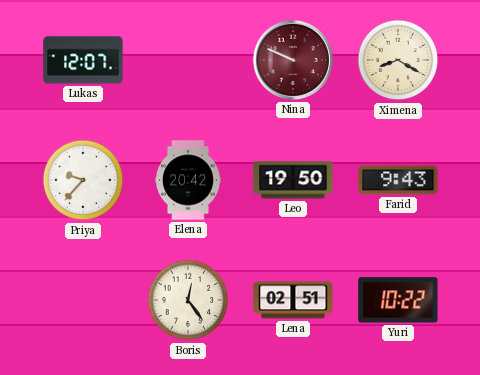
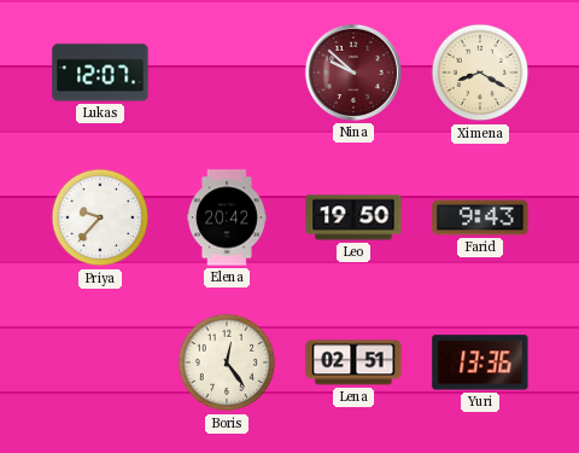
Nina: 9:49 -> 9:52 (353, 72)
Yuri: 10:22 -> 13:36 (480, 362)
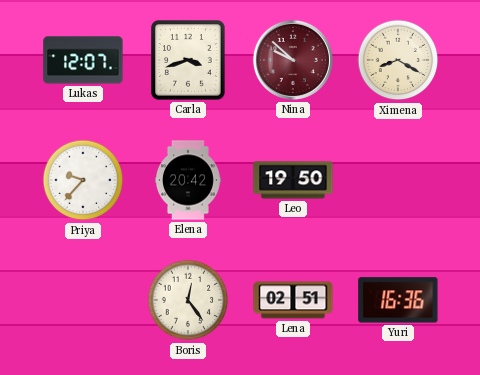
Carla: none -> 3:42 (188, 60)
Farid: 9:43 -> none (480, 217)
Yuri: 13:36 -> 16:36 (398, 300)
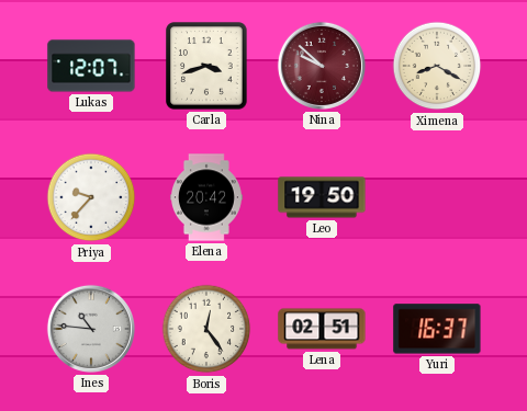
Ines: none -> 10:46 (91, 329)
Yuri: 16:36 -> 16:37 (437, 329)
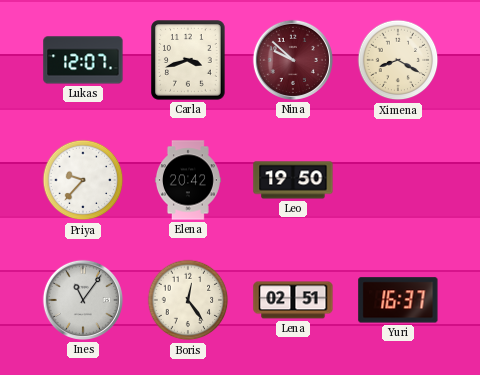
Ines: 10:46 -> 11:06 (83, 300)
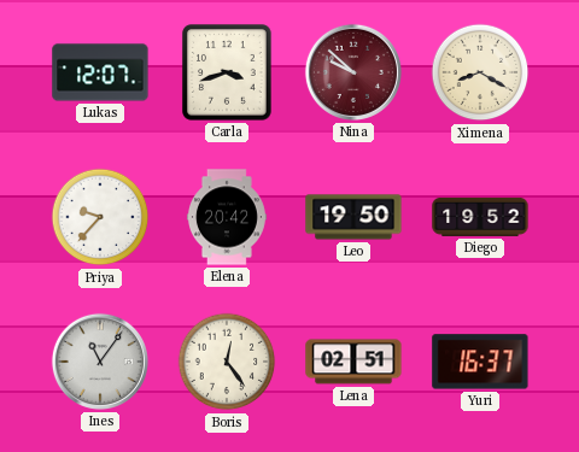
Diego: none -> 19:52 (480, 217)
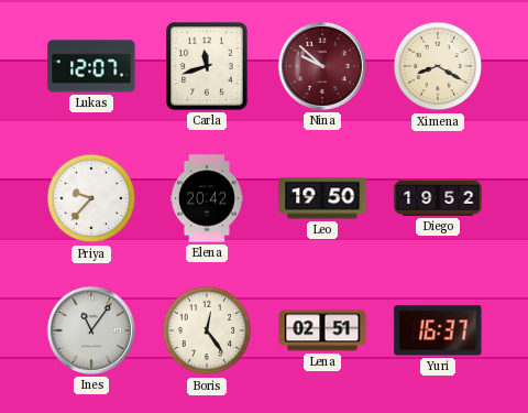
Carla: 3:42 -> 11:42 (207, 66)
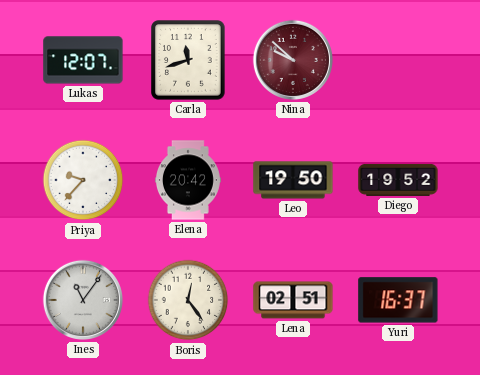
Ximena: 8:20 -> none (438, 66)
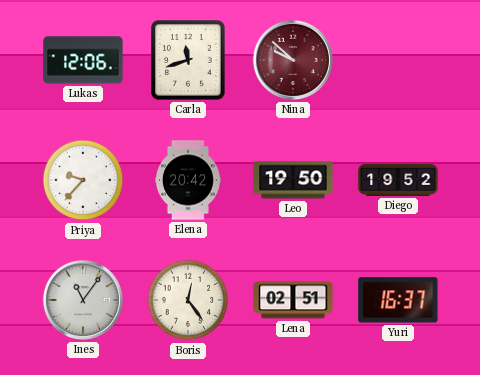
Lukas: 12:07 -> 12:06 (83, 60)
